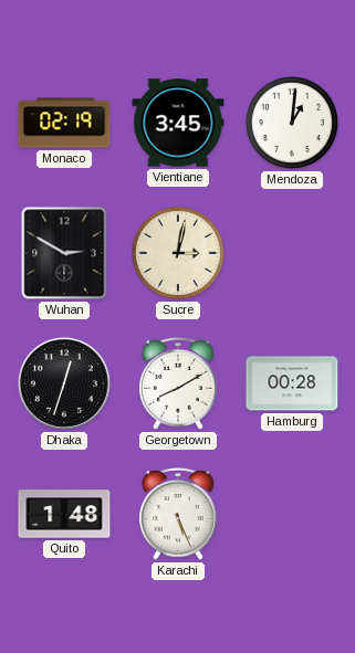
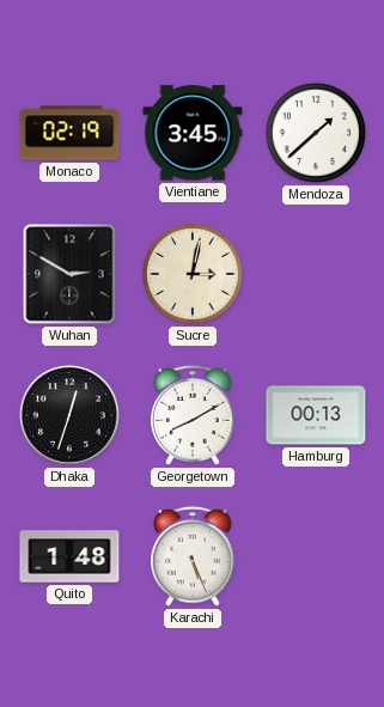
Mendoza: 1:01 -> 1:38 (316, 133)
Hamburg: 00:28 -> 00:13 (316, 415)
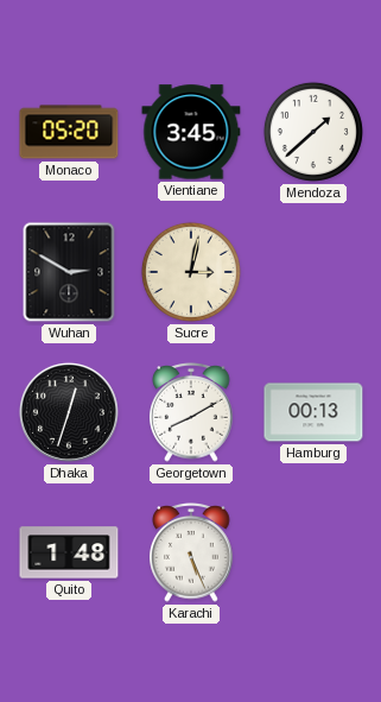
Monaco: 02:19 -> 05:20 (69, 132)
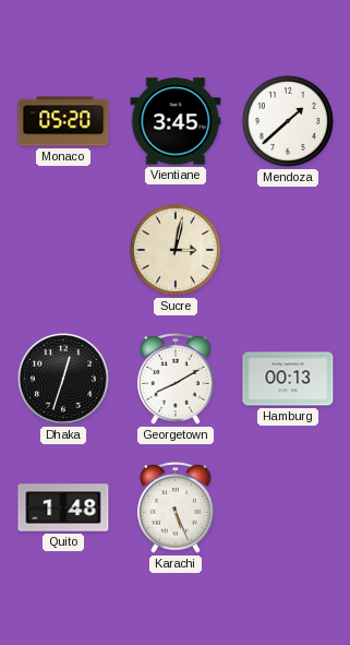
Wuhan: 2:50 -> none (69, 272)
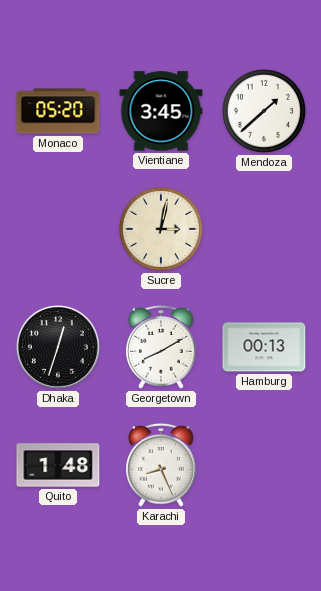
Karachi: 5:26 -> 8:26 (161, 466)
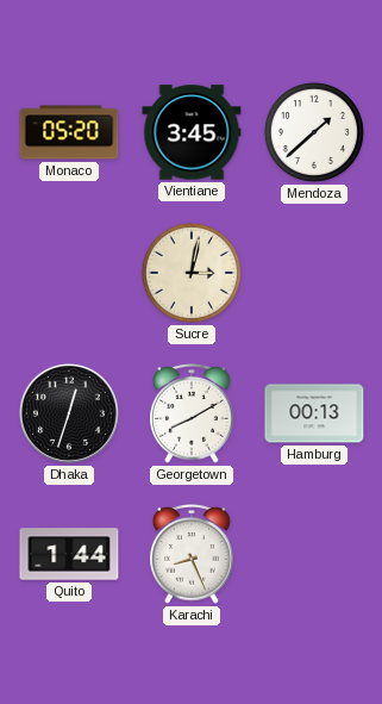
Quito: 1:48 -> 1:44 (69, 554)
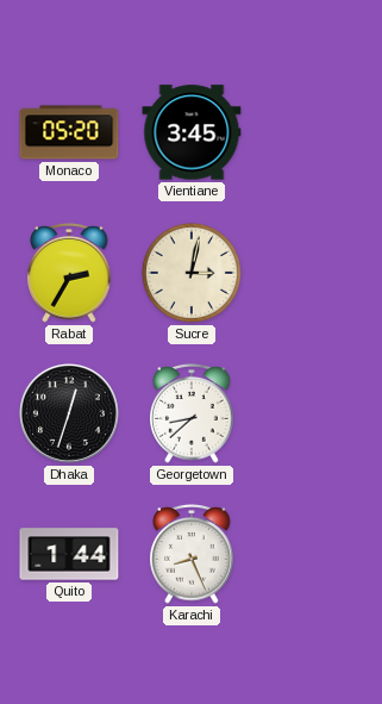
Mendoza: 1:38 -> none (314, 132)
Rabat: none -> 2:35 (69, 274)
Georgetown: 8:10 -> 8:38 (192, 415)
Hamburg: 00:13 -> none (314, 413)
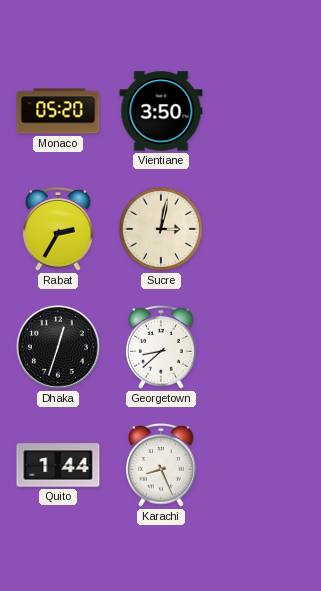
Vientiane: 3:45 -> 3:50 (161, 111)
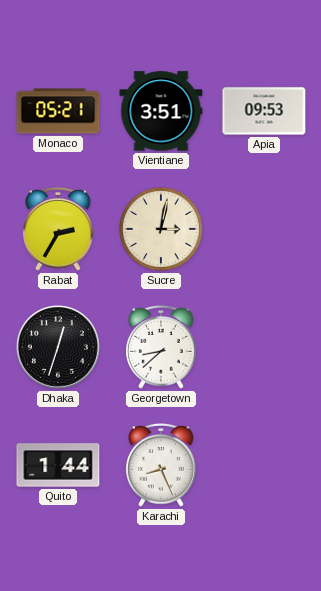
Monaco: 05:20 -> 05:21 (58, 111)
Vientiane: 3:50 -> 3:51 (161, 111)
Apia: none -> 09:53 (264, 111)
